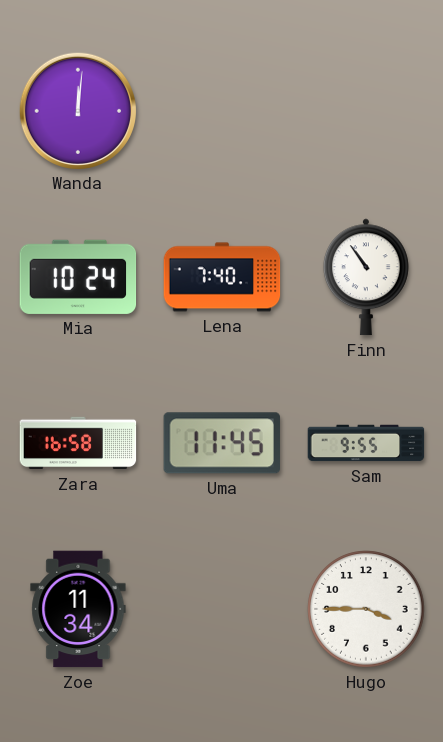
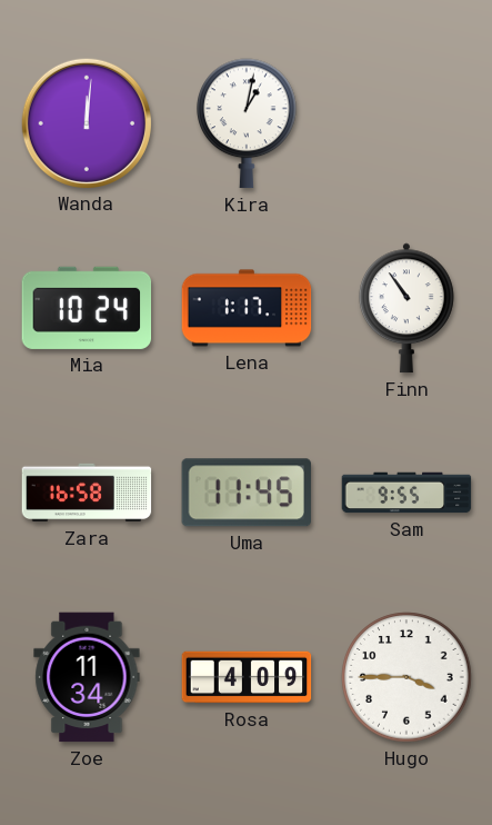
Kira: none -> 1:02 (248, 123)
Lena: 7:40 -> 1:17 (247, 308)
Rosa: none -> 4:09 (247, 677)
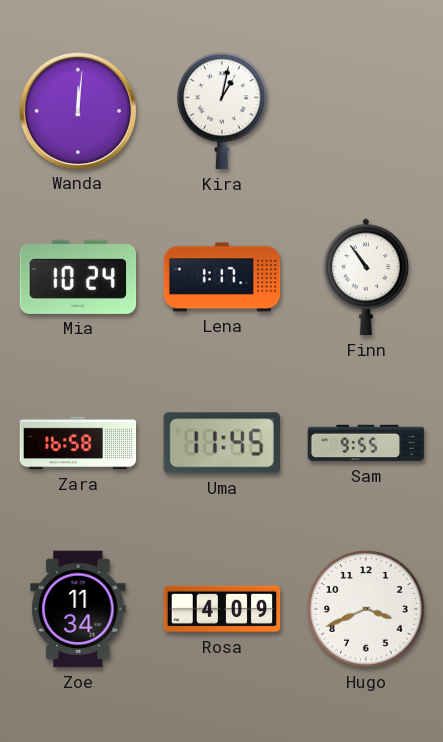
Hugo: 3:45 -> 3:41 (366, 609)
